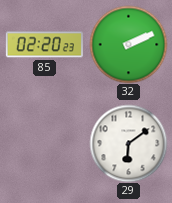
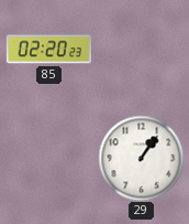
32: 2:11 -> none (128, 44)
29: 6:09 -> 1:06 (141, 158)
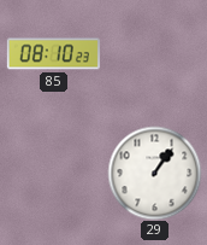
85: 02:20 -> 08:10 (53, 54)
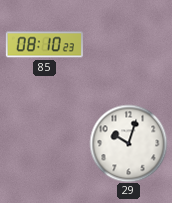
29: 1:06 -> 10:03 (128, 143)
